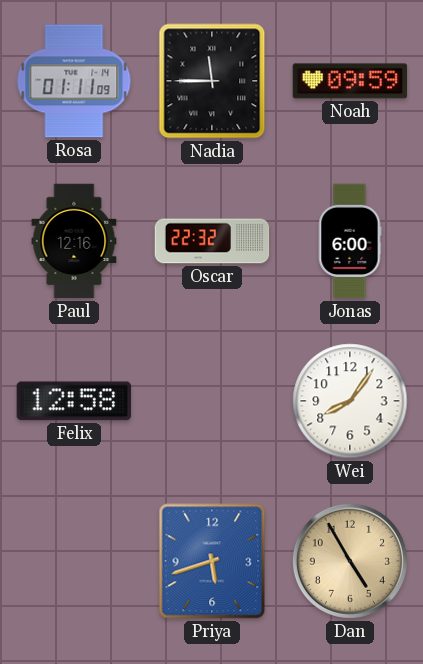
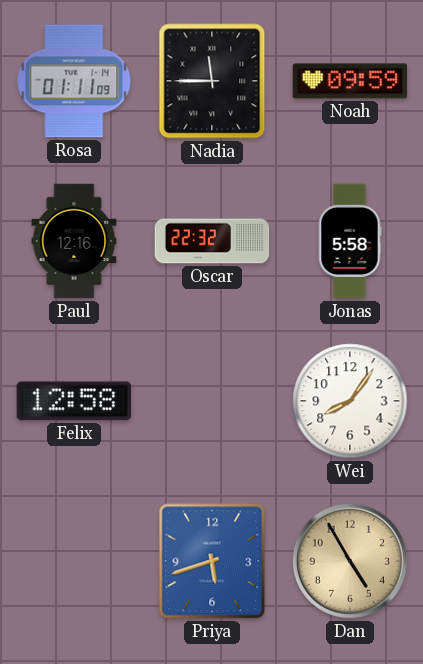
Jonas: 6:00 -> 5:58 (350, 241)
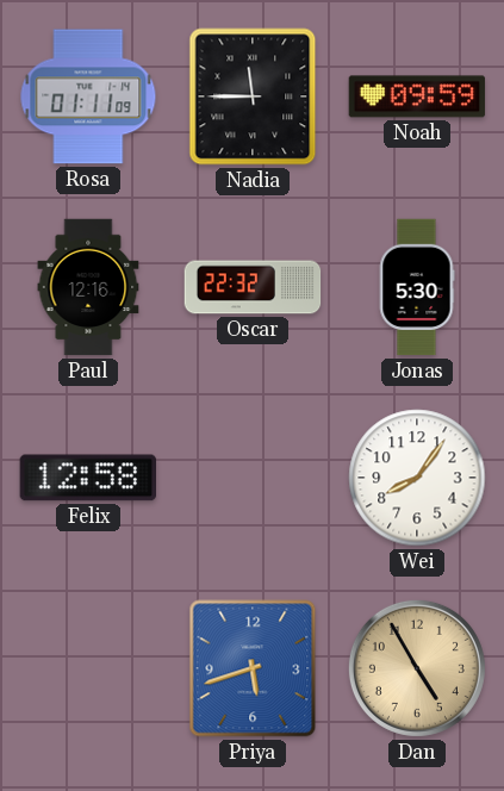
Jonas: 5:58 -> 5:30 (417, 287)
